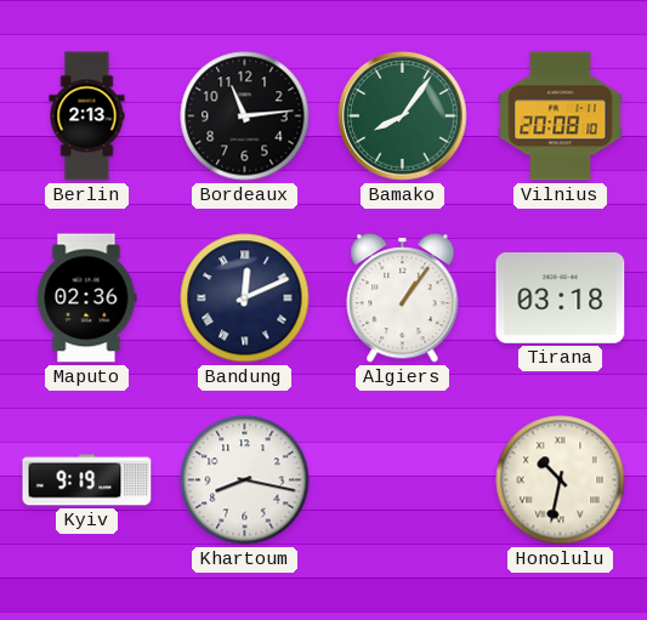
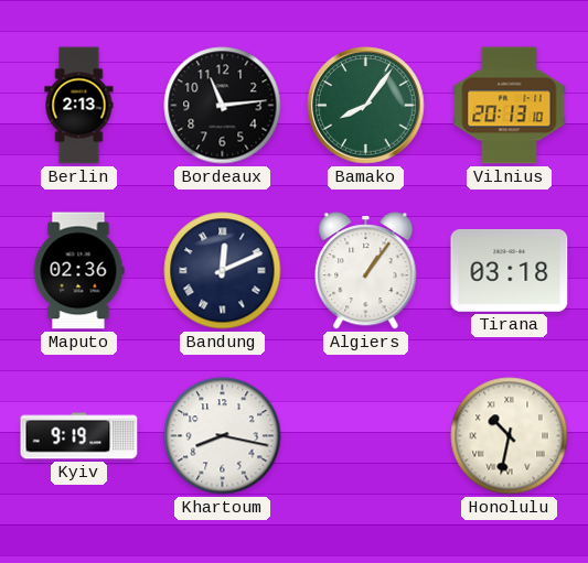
Vilnius: 20:08 -> 20:13 (510, 106)
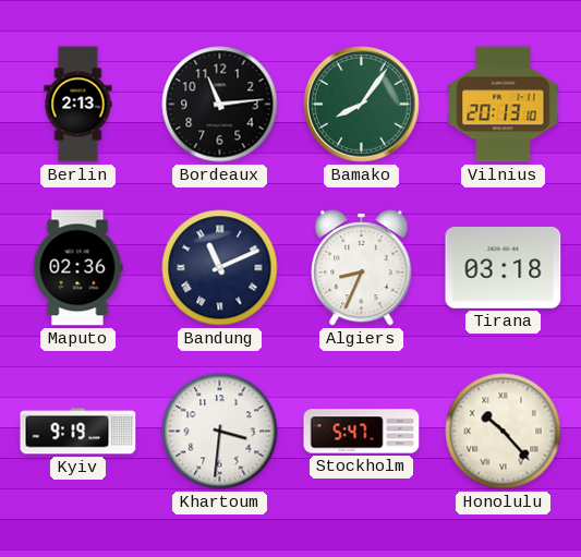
Bandung: 12:11 -> 11:11 (220, 268)
Algiers: 1:06 -> 8:34 (362, 268)
Khartoum: 8:17 -> 3:31 (220, 432)
Stockholm: none -> 5:47 (362, 432)
Honolulu: 10:32 -> 10:23 (504, 432)
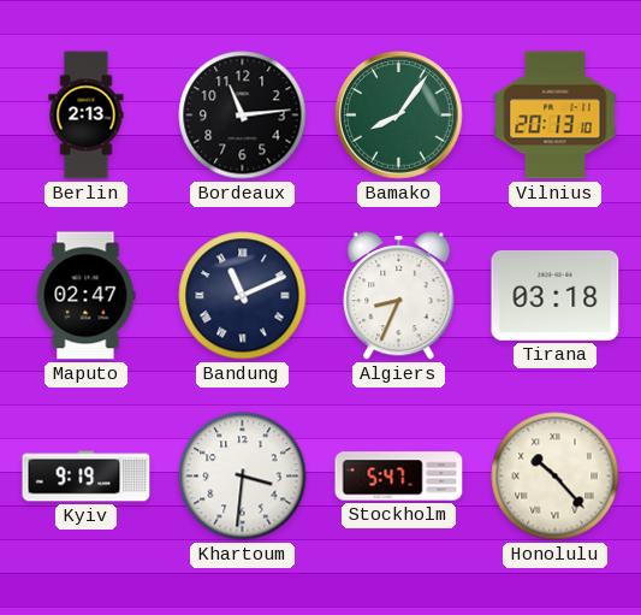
Maputo: 02:36 -> 02:47 (85, 296)
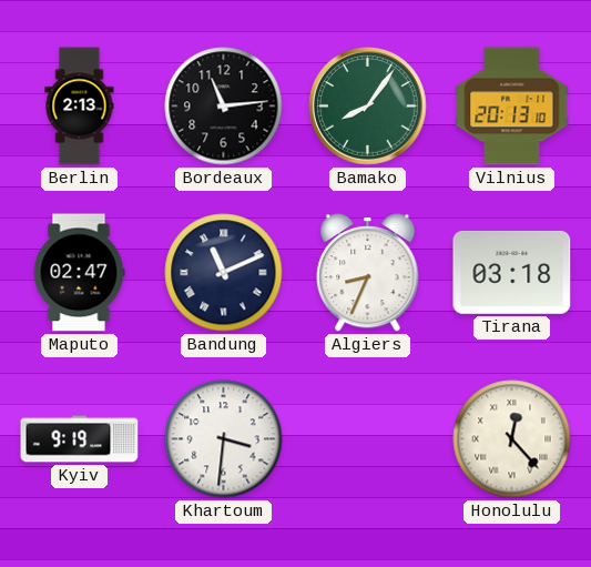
Stockholm: 5:47 -> none (399, 477)
Honolulu: 10:23 -> 12:23 (512, 439)
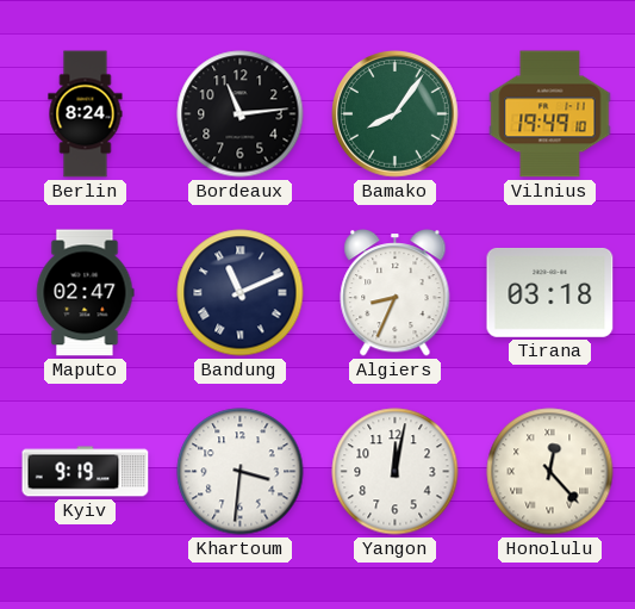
Berlin: 2:13 -> 8:24 (86, 114)
Vilnius: 20:13 -> 19:49 (550, 114)
Yangon: none -> 12:02 (396, 472)
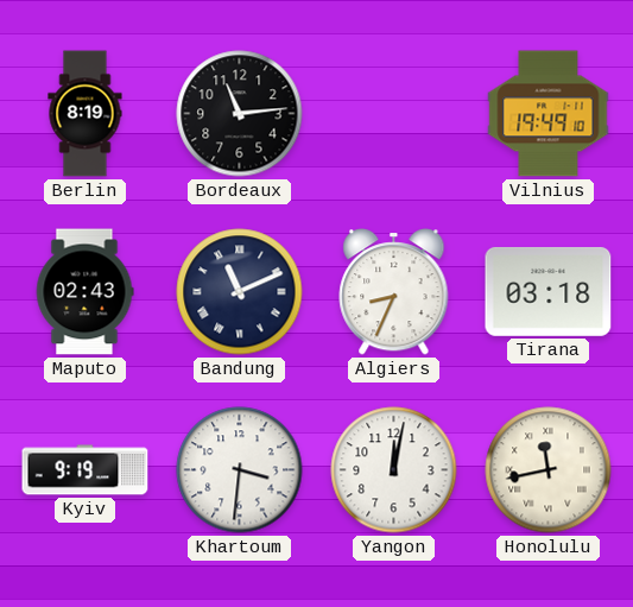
Berlin: 8:24 -> 8:19 (86, 114)
Bamako: 8:06 -> none (396, 114)
Maputo: 02:47 -> 02:43 (84, 292)
Honolulu: 12:23 -> 11:43 (549, 470)
